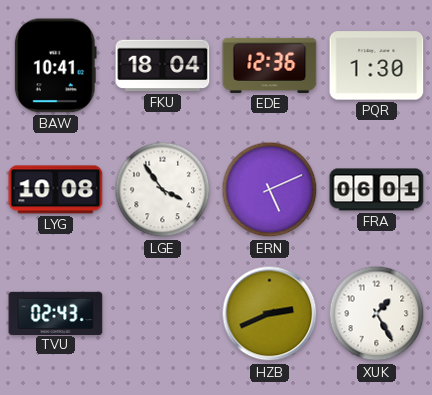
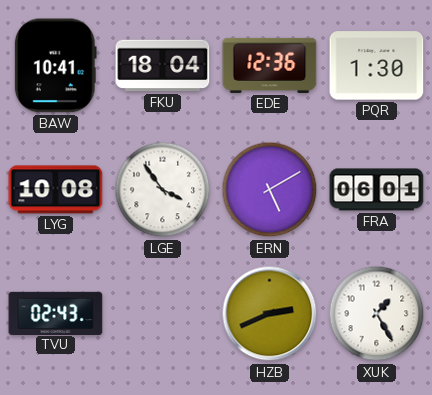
ERN: 5:11 -> 5:10 (270, 190)
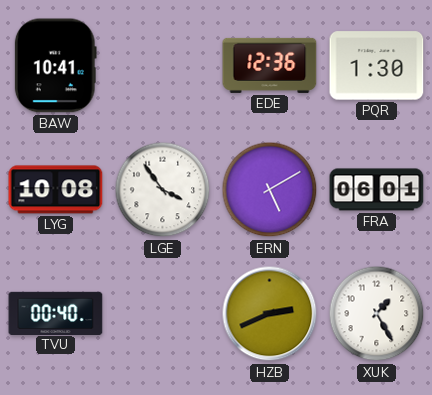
FKU: 18:04 -> none (163, 66)
TVU: 02:43 -> 00:40 (56, 313)
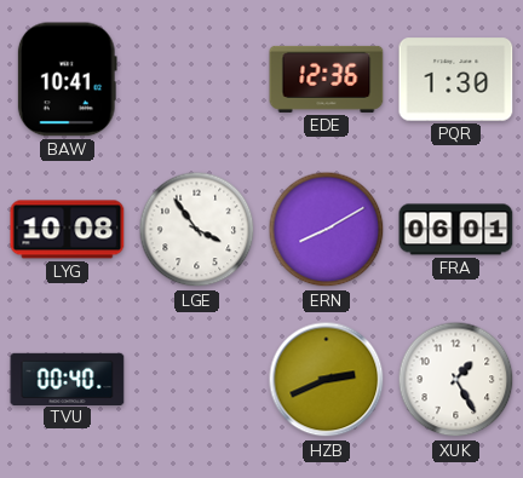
ERN: 5:10 -> 8:10 (327, 230)
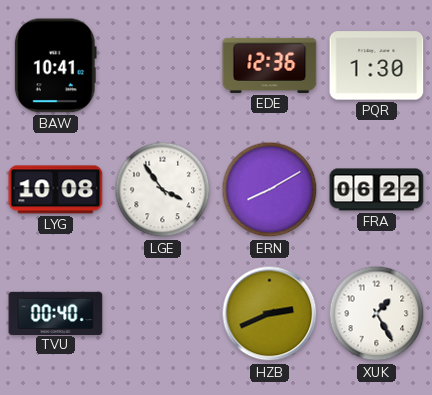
FRA: 06:01 -> 06:22 (377, 190)
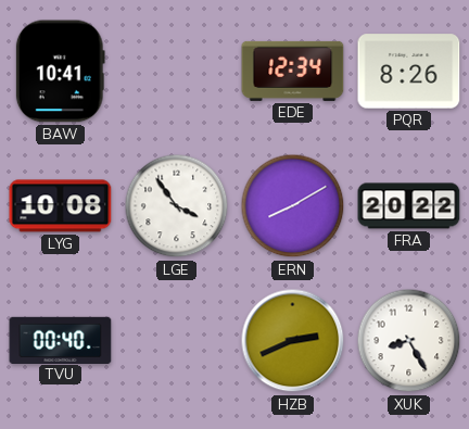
EDE: 12:36 -> 12:34 (293, 71)
PQR: 1:30 -> 8:26 (409, 72)
FRA: 06:22 -> 20:22 (409, 206)
XUK: 1:25 -> 8:25 (409, 341)
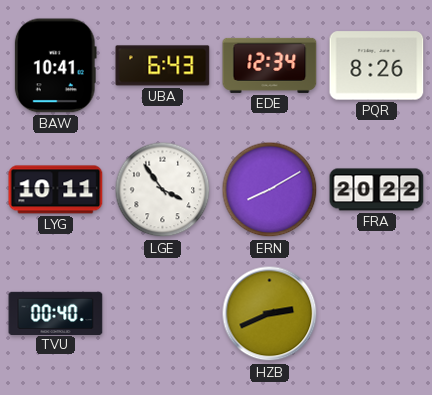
UBA: none -> 6:43 (163, 66)
LYG: 10:08 -> 10:11 (56, 190)
XUK: 8:25 -> none (409, 341)
